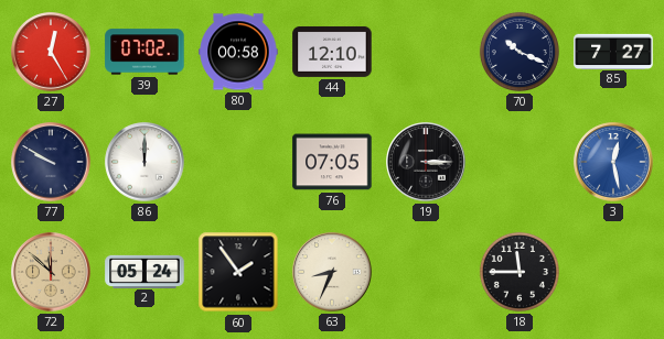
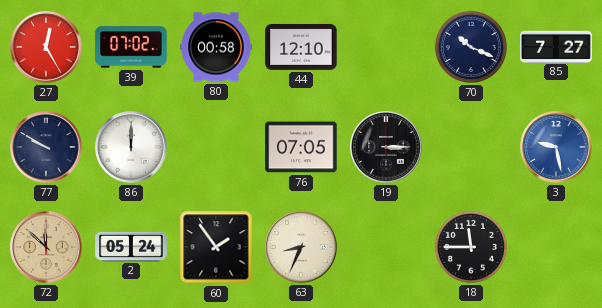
3: 12:28 -> 9:28 (556, 147)
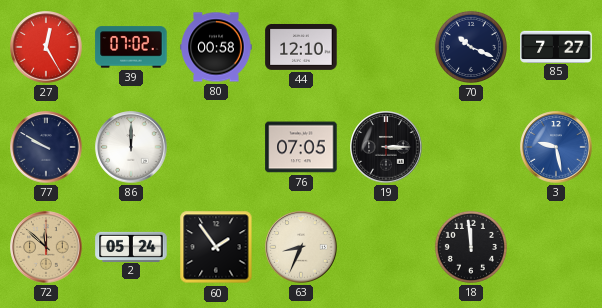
18: 11:45 -> 11:59 (471, 247)
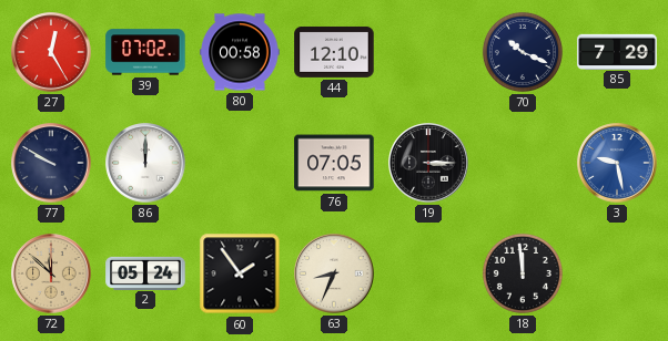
85: 7:27 -> 7:29 (617, 51)
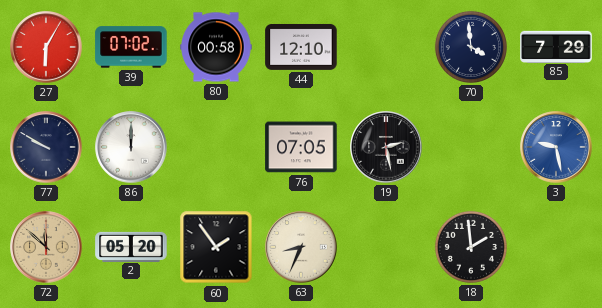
27: 12:25 -> 6:05 (46, 47)
70: 10:19 -> 3:59 (471, 47)
19: 3:15 -> 2:28 (386, 147)
2: 05:24 -> 05:20 (131, 246)
18: 11:59 -> 1:59 (471, 247)
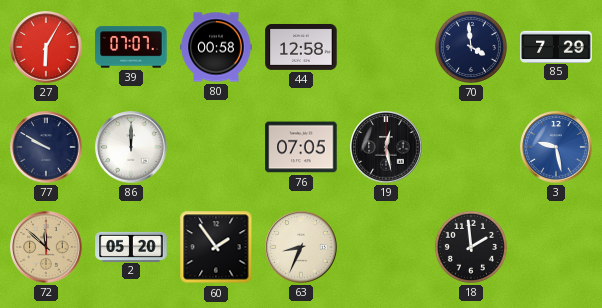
39: 07:02 -> 07:07 (131, 47)
44: 12:10 -> 12:58 (301, 47)
19: 2:28 -> 12:28 (386, 147)
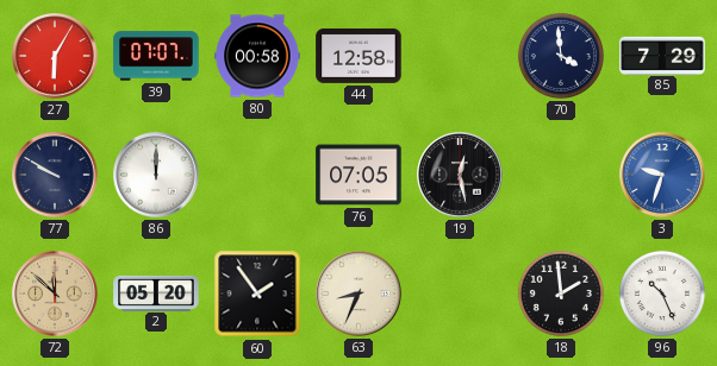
3: 9:28 -> 9:33 (662, 175)
96: none -> 10:26 (662, 294)
